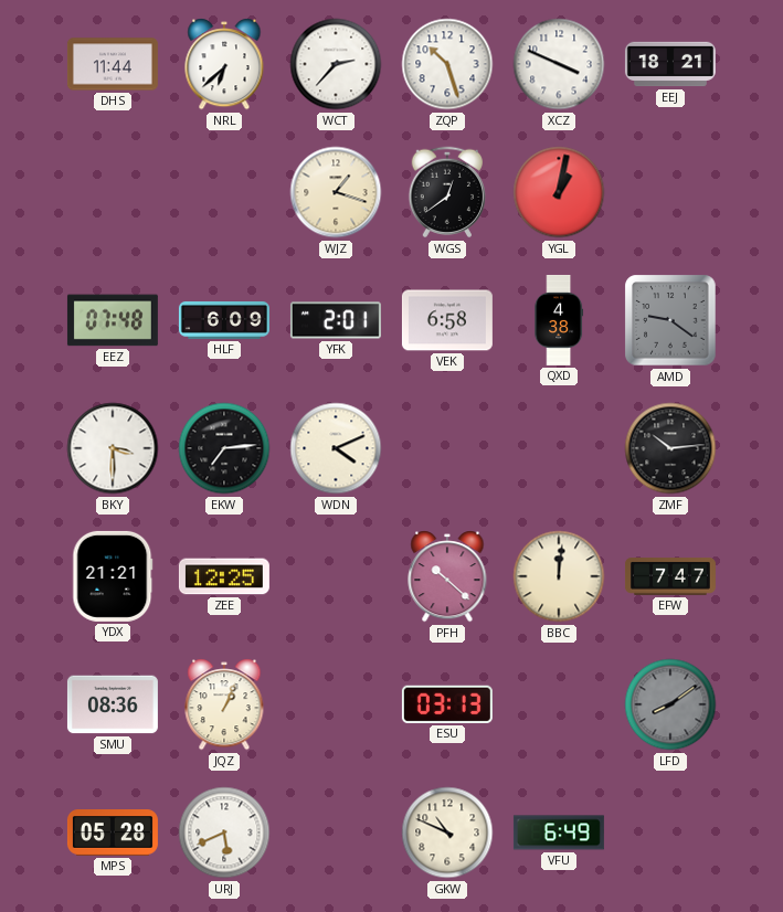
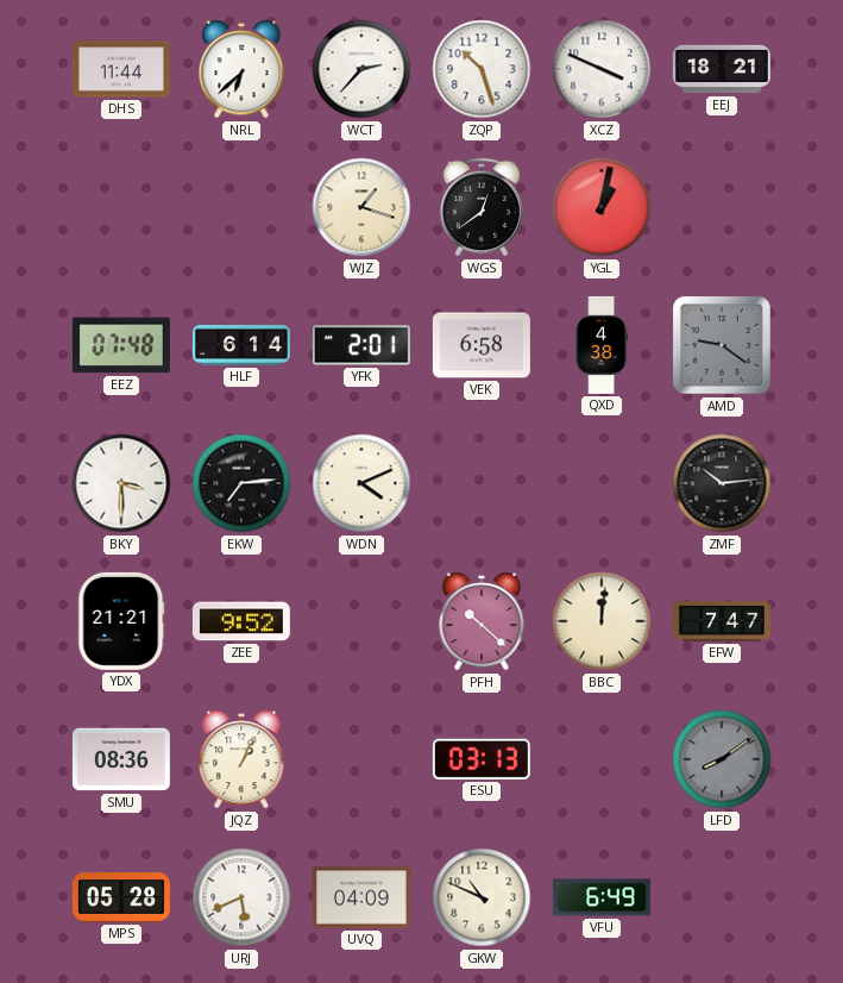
HLF: 6:09 -> 6:14 (241, 345)
ZEE: 12:25 -> 9:52 (241, 621)
UVQ: none -> 04:09 (361, 897)
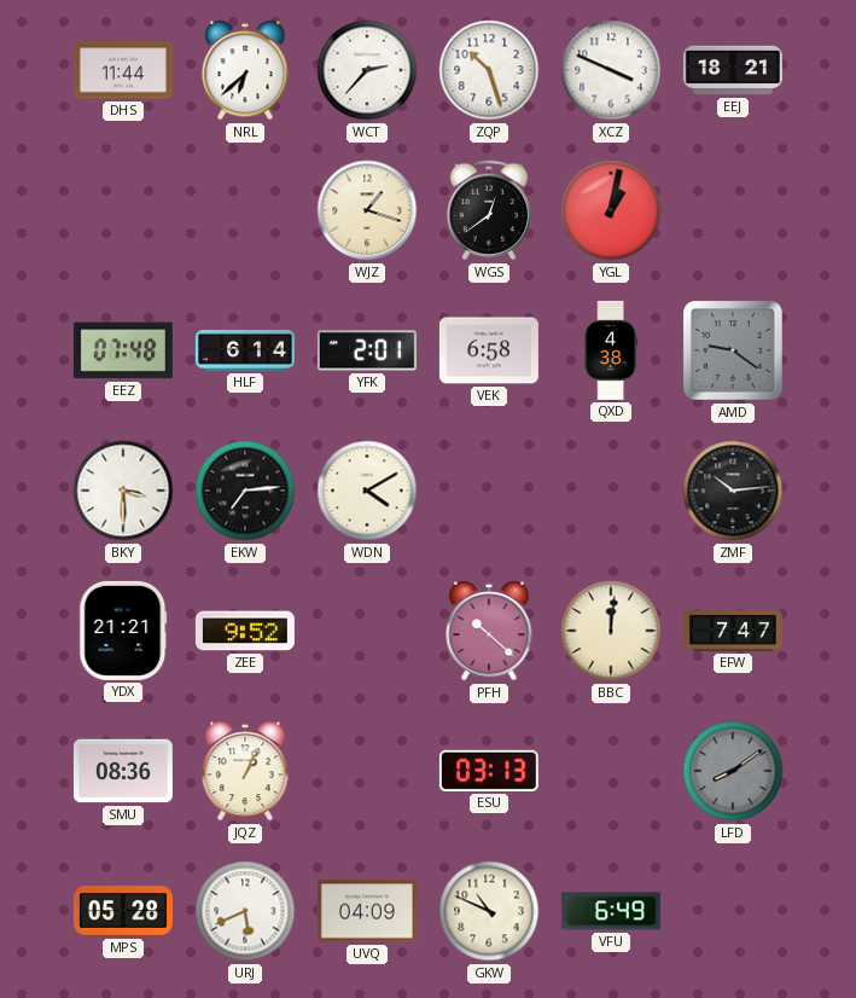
WDN: 4:11 -> 4:10 (367, 491)
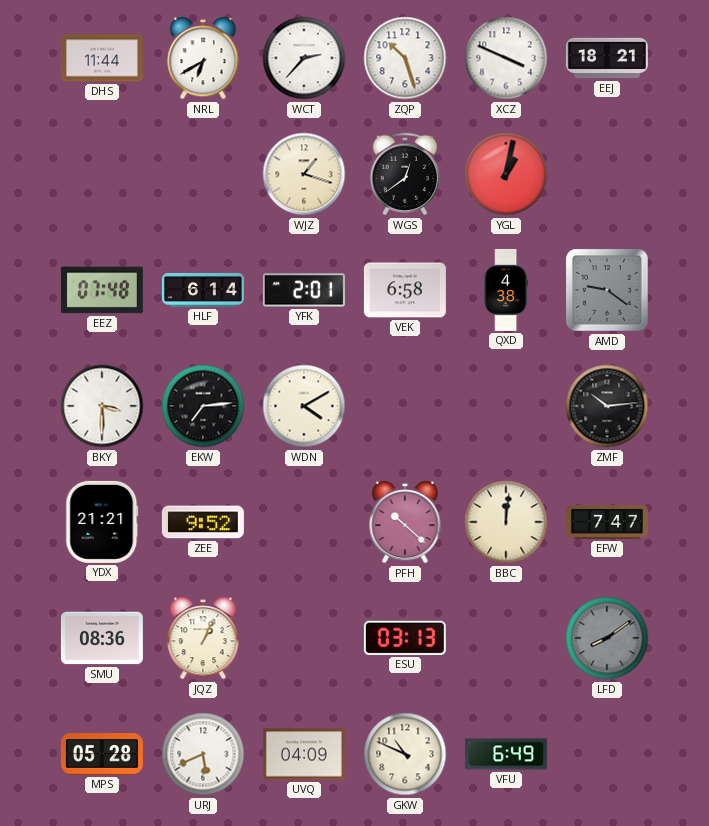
NRL: 6:38 -> 6:40 (203, 58)
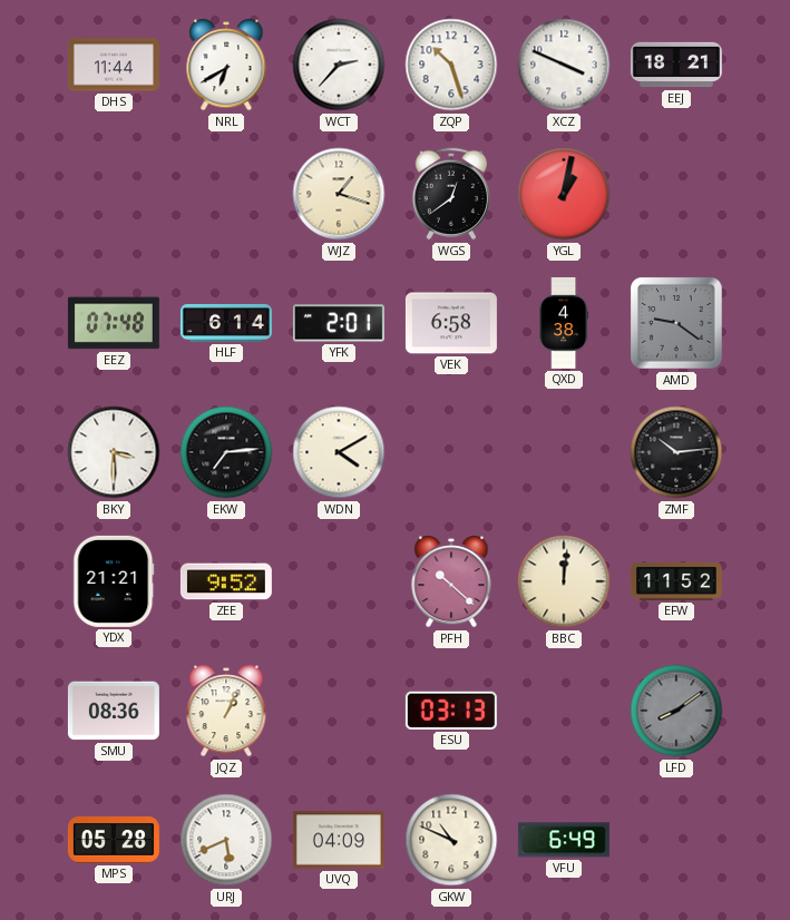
EFW: 7:47 -> 11:52 (676, 581)
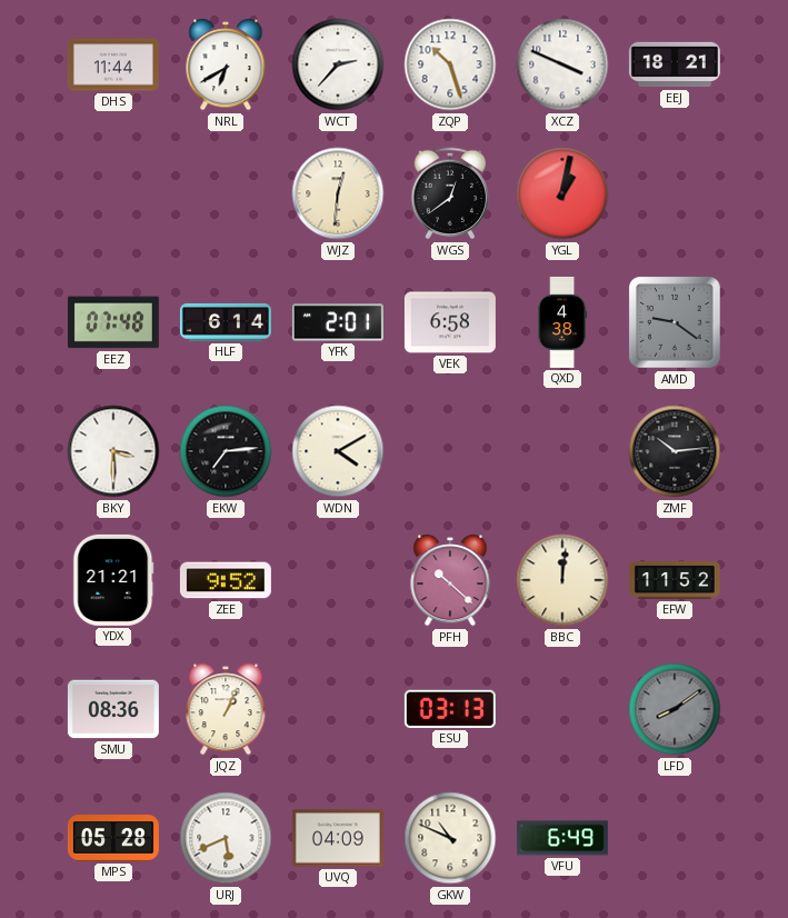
WJZ: 1:18 -> 12:31 (338, 193)
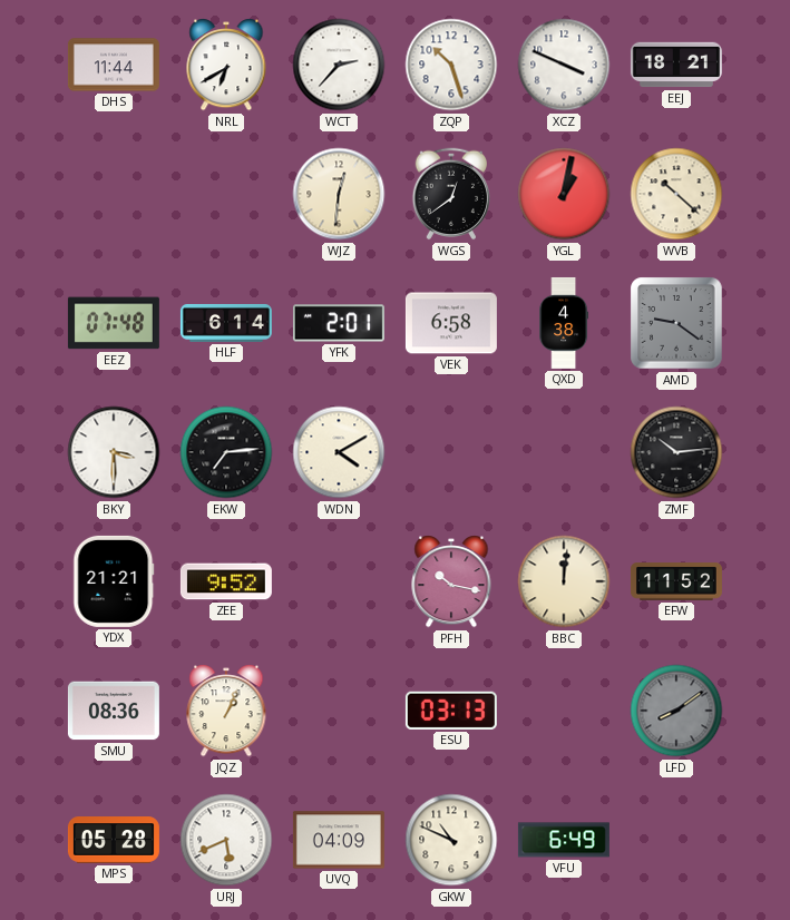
WVB: none -> 10:22 (676, 194)
PFH: 10:22 -> 10:17 (451, 581)
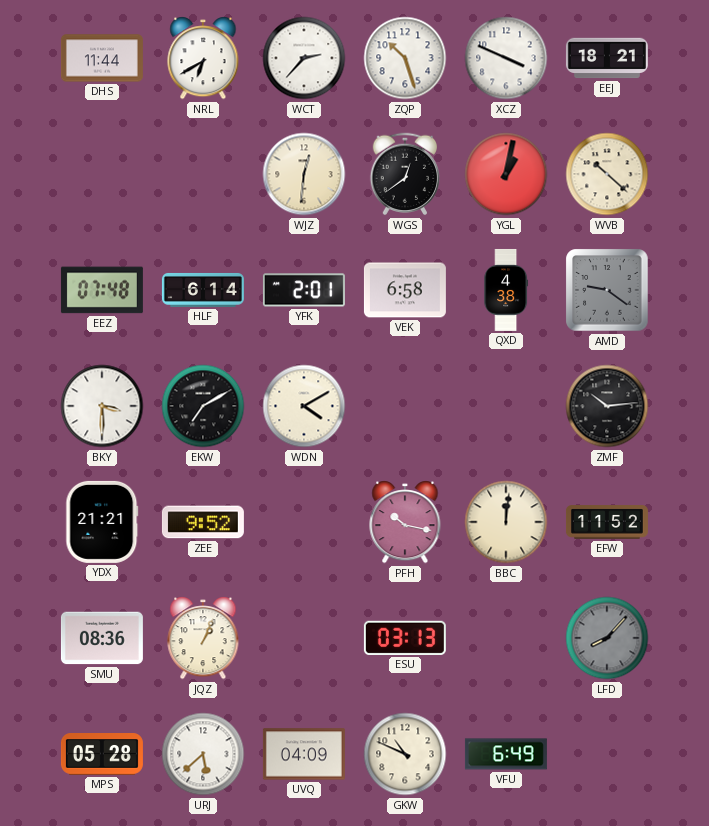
EKW: 7:14 -> 7:10 (203, 406)
LFD: 8:09 -> 8:07 (607, 638)
URJ: 5:41 -> 5:38 (203, 754)
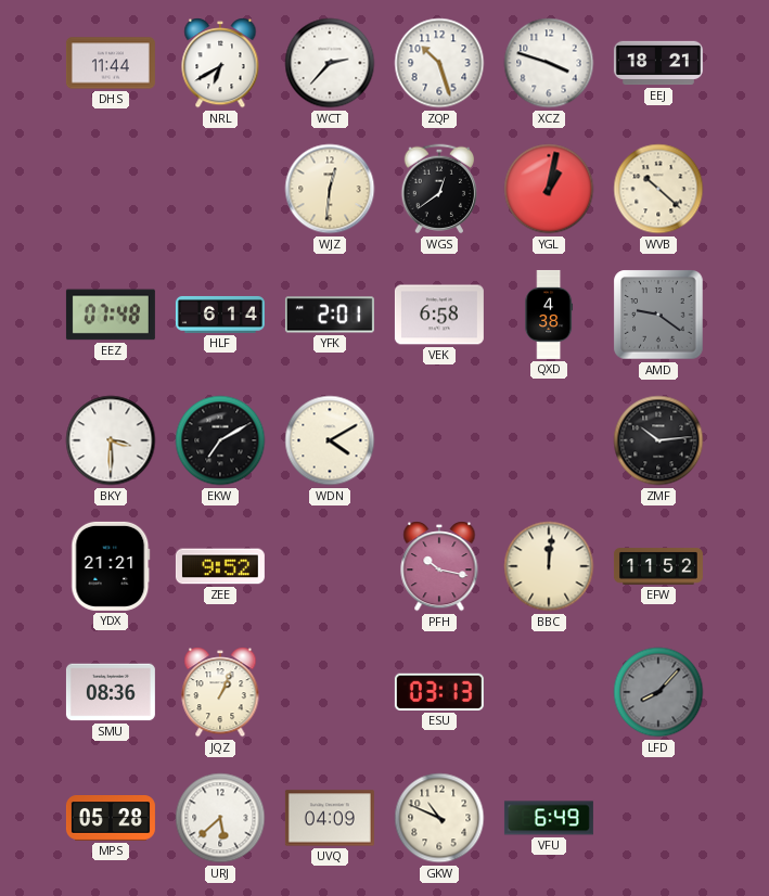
XCZ: 3:49 -> 3:48 (549, 63)
